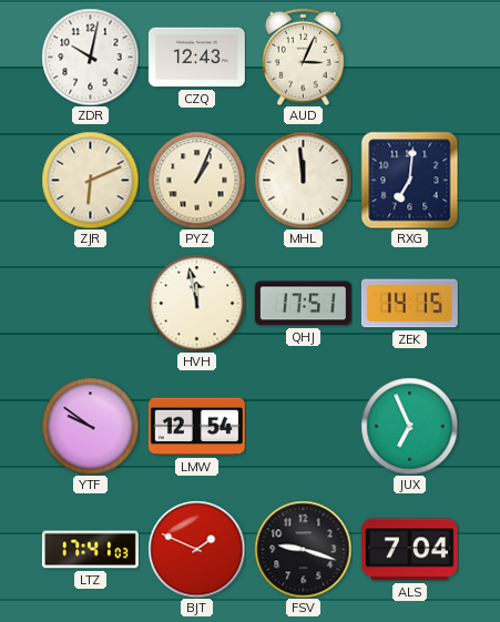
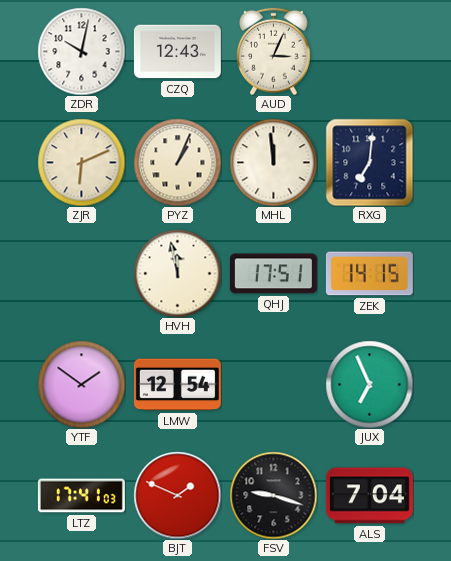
YTF: 9:51 -> 1:51 (81, 384)
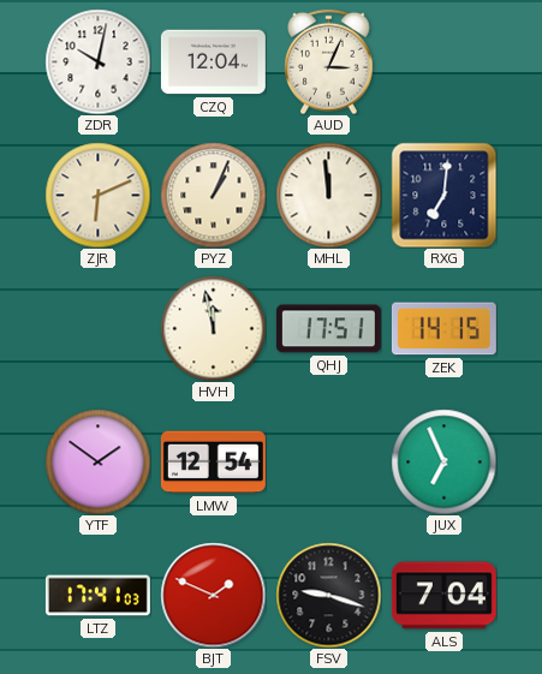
CZQ: 12:43 -> 12:04 (213, 62)
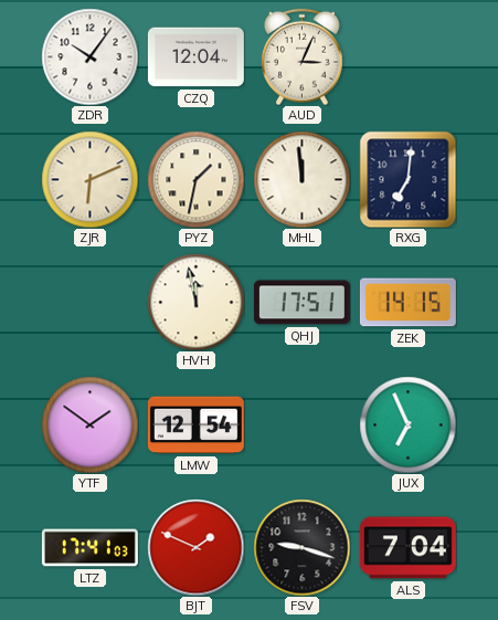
ZDR: 10:02 -> 10:06 (89, 56)
PYZ: 1:04 -> 1:32 (195, 179)
